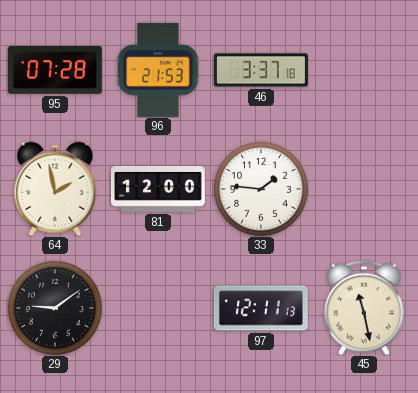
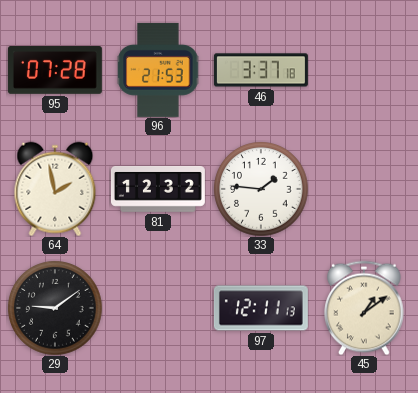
81: 12:00 -> 12:32 (158, 189)
45: 11:28 -> 1:09 (364, 308)
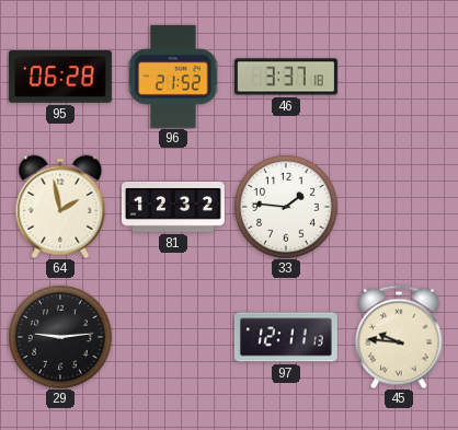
95: 07:28 -> 06:28 (60, 78)
96: 21:53 -> 21:52 (173, 77)
29: 9:09 -> 9:14 (60, 337)
45: 1:09 -> 9:46 (399, 337)
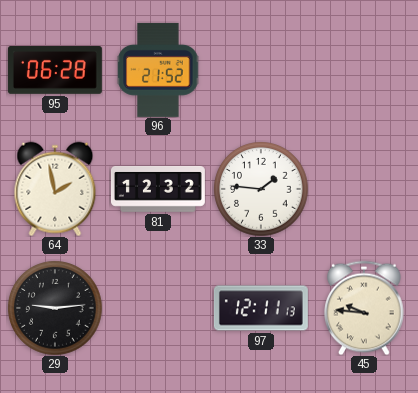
46: 3:37 -> none (286, 77)
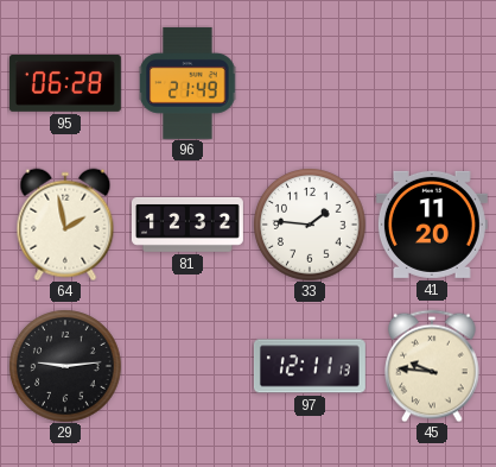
96: 21:52 -> 21:49 (187, 83)
41: none -> 11:20 (432, 225)
